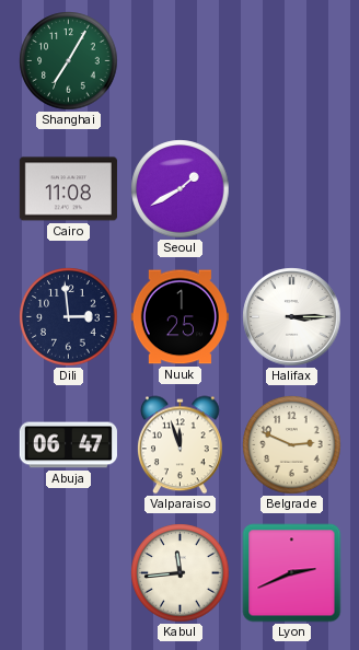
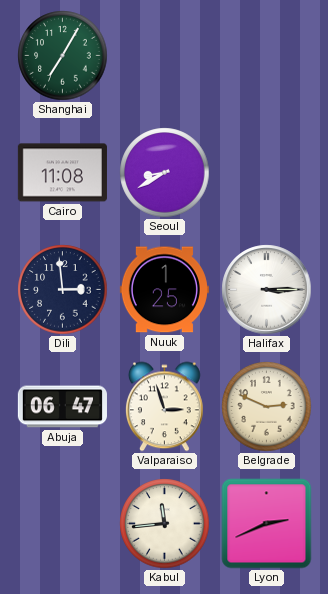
Seoul: 1:40 -> 8:40 (165, 173)
Valparaiso: 11:57 -> 2:57 (165, 407)
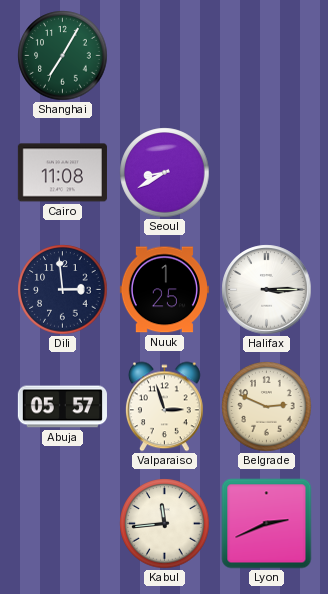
Abuja: 06:47 -> 05:57 (62, 407)
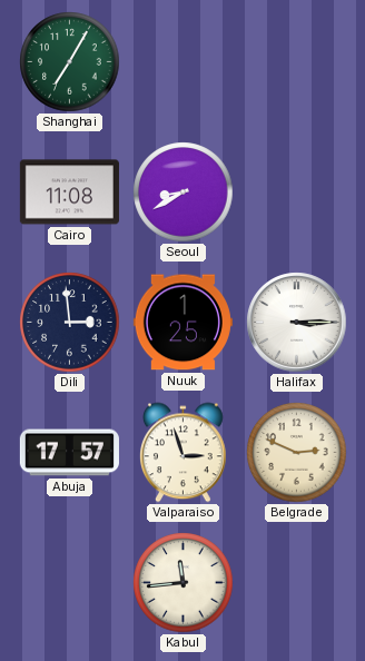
Abuja: 05:57 -> 17:57 (69, 453)
Lyon: 2:41 -> none (267, 524)
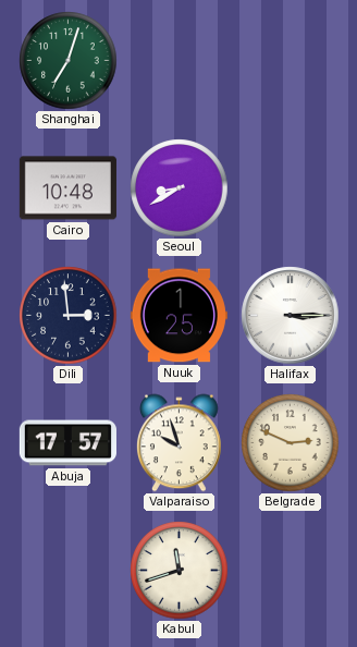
Shanghai: 7:05 -> 7:03 (69, 61)
Cairo: 11:08 -> 10:48 (67, 188)
Valparaiso: 2:57 -> 9:57 (180, 443)
Kabul: 11:44 -> 11:42 (180, 571)
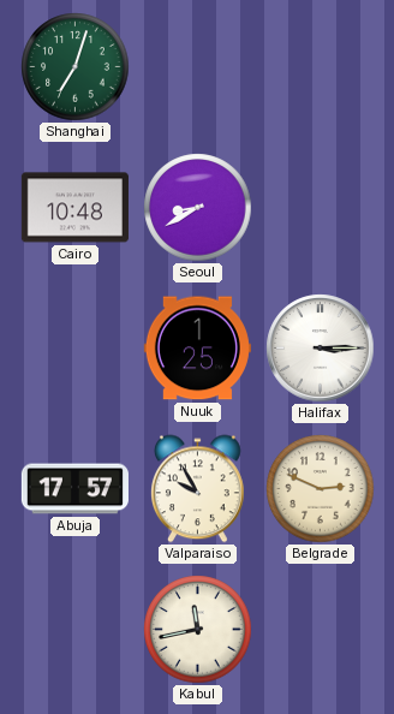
Dili: 2:59 -> none (69, 316)
Valparaiso: 9:57 -> 9:55 (198, 489)
Kabul: 11:42 -> 11:43 (198, 630)
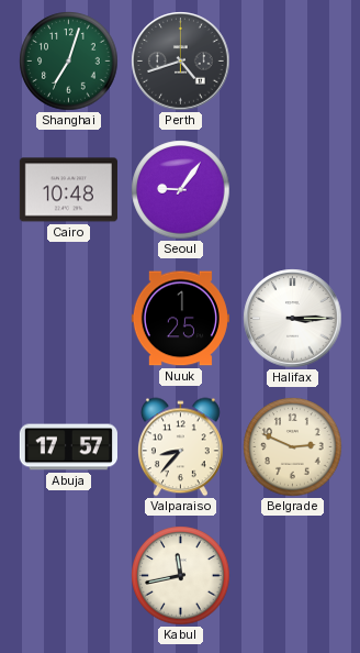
Perth: none -> 4:42 (181, 62)
Seoul: 8:40 -> 9:06 (181, 190)
Valparaiso: 9:55 -> 8:37 (181, 447)
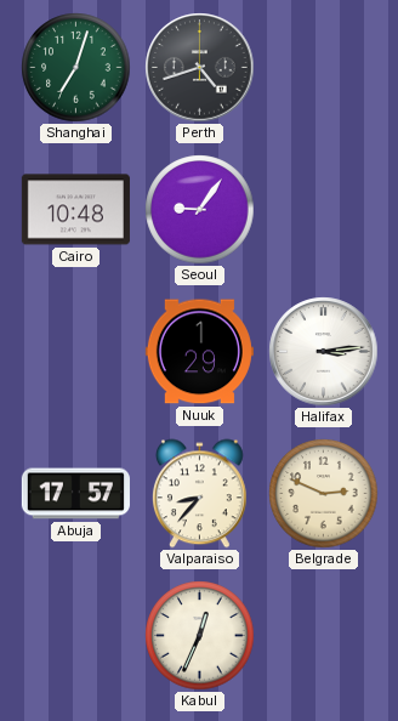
Nuuk: 1:25 -> 1:29 (199, 352)
Halifax: 3:15 -> 3:14 (324, 352)
Kabul: 11:43 -> 12:34 (200, 636)
